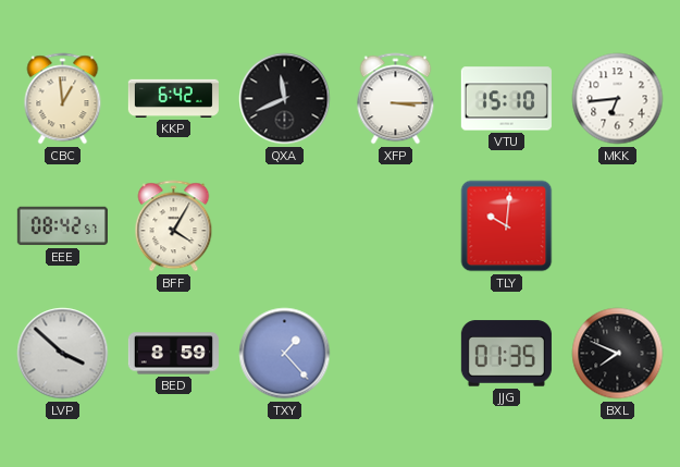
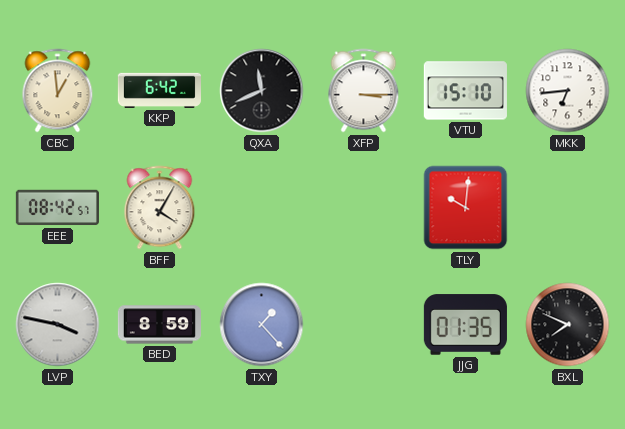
LVP: 3:52 -> 3:47 (58, 325)
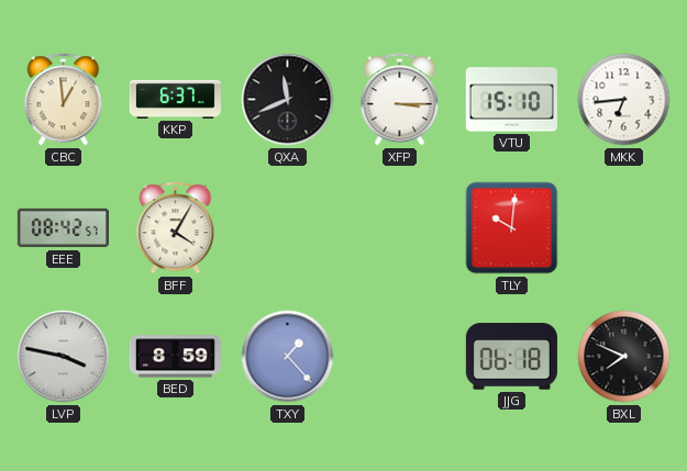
KKP: 6:42 -> 6:37 (175, 99)
JJG: 01:35 -> 06:18 (511, 357)
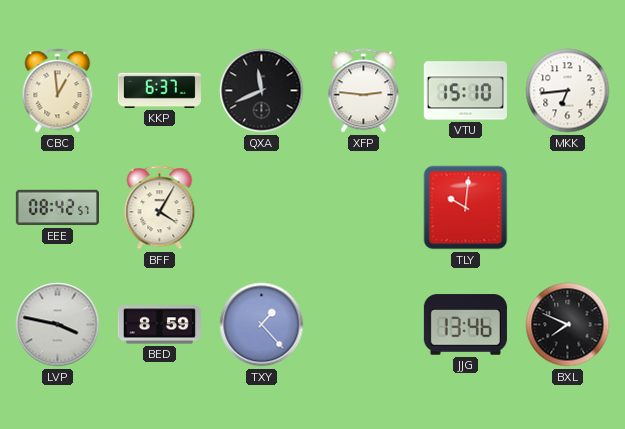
XFP: 3:15 -> 2:46 (364, 91)
JJG: 06:18 -> 13:46 (465, 325)
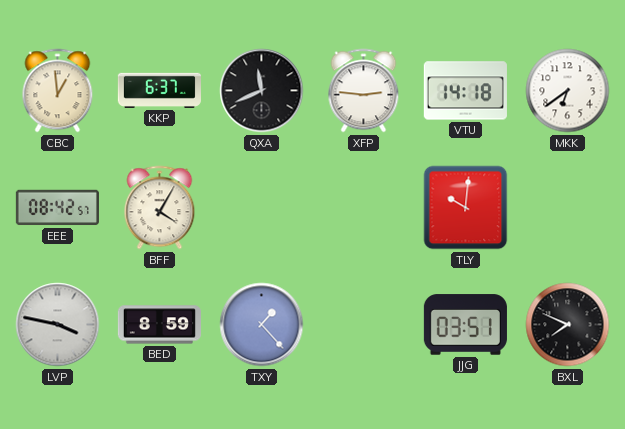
VTU: 15:10 -> 14:18 (465, 91)
MKK: 6:44 -> 6:39 (568, 91)
JJG: 13:46 -> 03:51 (465, 325)
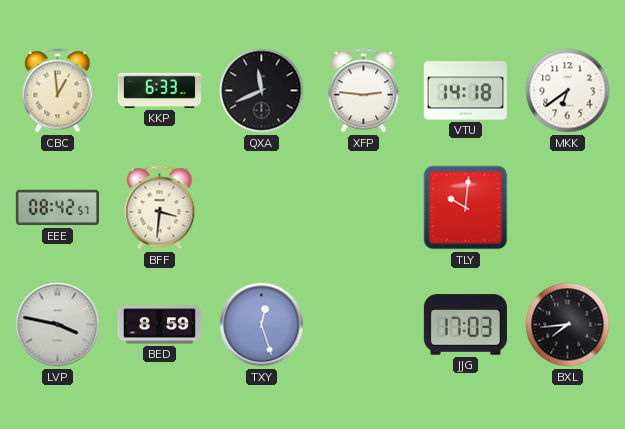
KKP: 6:37 -> 6:33 (159, 90)
BFF: 4:05 -> 3:31 (160, 208)
TXY: 1:23 -> 12:27 (262, 325)
JJG: 03:51 -> 17:03 (465, 325)
BXL: 7:49 -> 7:44 (568, 325)
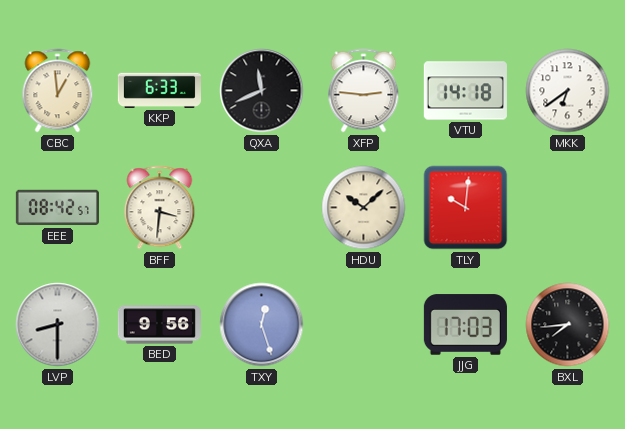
HDU: none -> 10:08 (364, 208)
LVP: 3:47 -> 8:30 (58, 325)
BED: 8:59 -> 9:56 (159, 325)
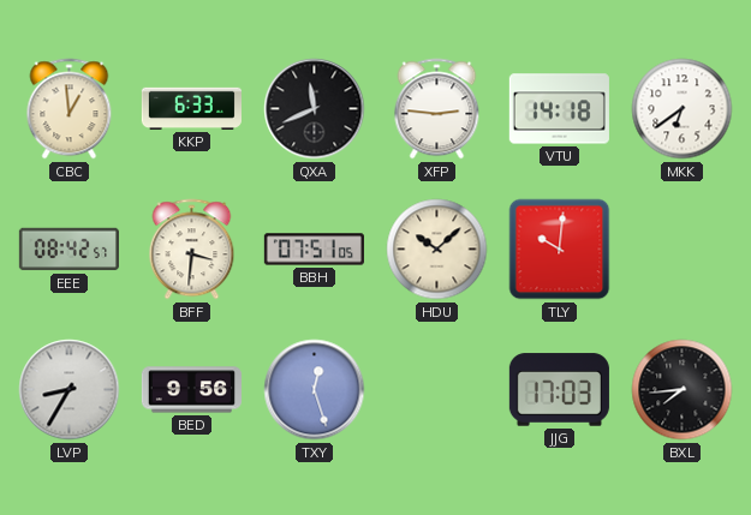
BBH: none -> 07:51 (314, 250)
LVP: 8:30 -> 8:35 (70, 390)
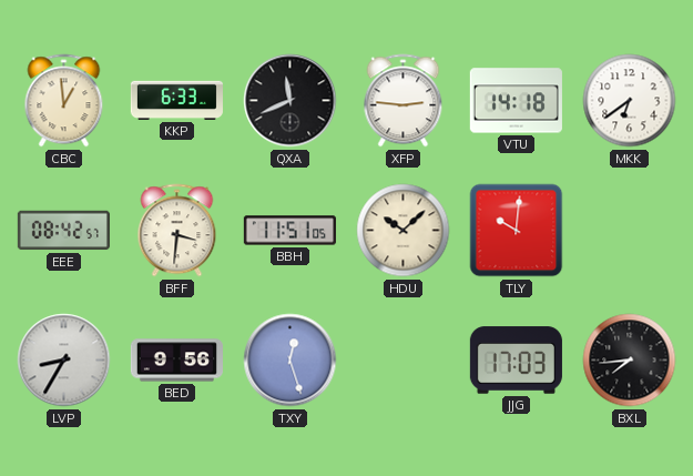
BBH: 07:51 -> 11:51 (289, 231)
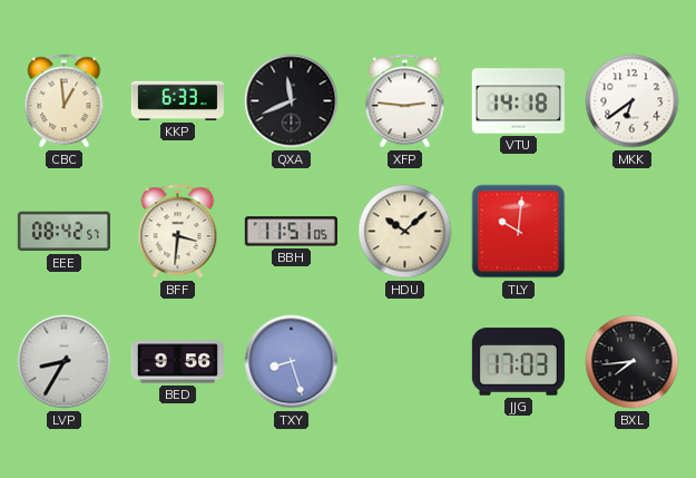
TXY: 12:27 -> 8:27 (292, 362)
